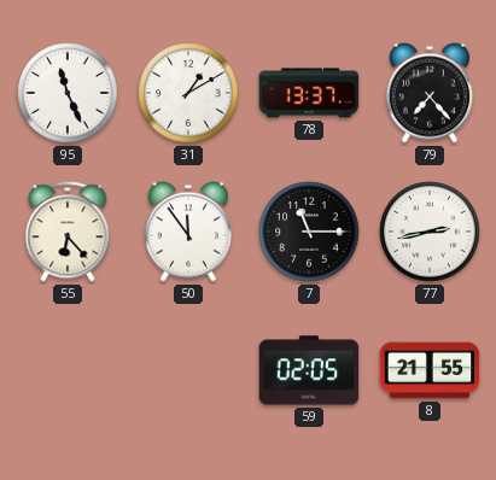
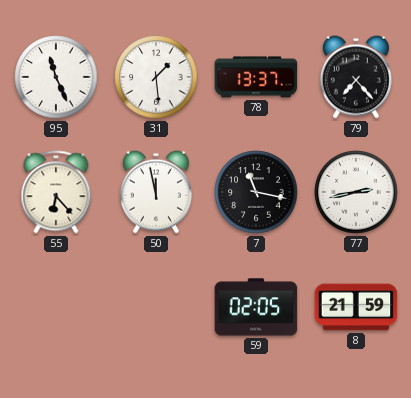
31: 1:10 -> 1:29 (156, 77)
50: 11:54 -> 11:58 (156, 192)
7: 11:15 -> 11:17 (256, 192)
8: 21:55 -> 21:59 (356, 307)
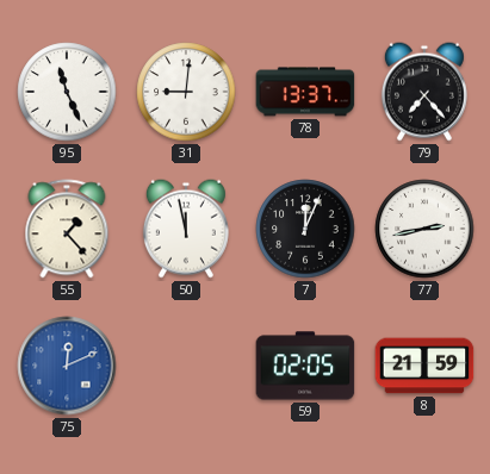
31: 1:29 -> 9:01 (186, 92)
55: 6:23 -> 1:23 (67, 229)
7: 11:17 -> 12:04 (305, 229)
75: none -> 12:11 (67, 366)
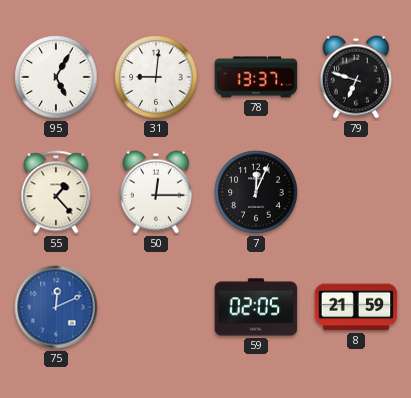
95: 11:26 -> 5:05 (56, 77)
79: 7:23 -> 6:48 (356, 77)
50: 11:58 -> 12:15 (156, 192)
77: 2:43 -> none (424, 229)
